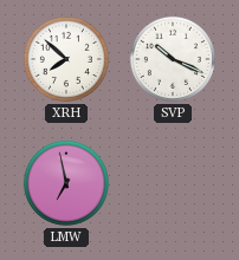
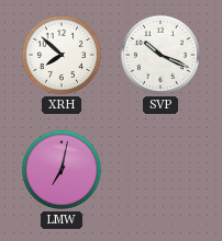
LMW: 6:58 -> 7:02 (62, 170)
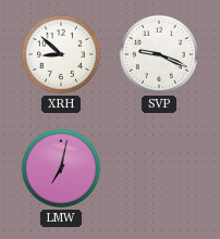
XRH: 7:52 -> 8:52 (61, 54)
SVP: 10:19 -> 9:19 (159, 54)
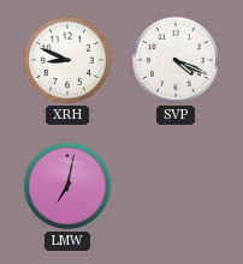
XRH: 8:52 -> 8:49 (67, 60)
SVP: 9:19 -> 4:19 (176, 60)
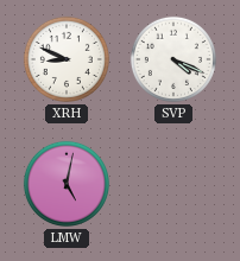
LMW: 7:02 -> 5:02 (67, 184)
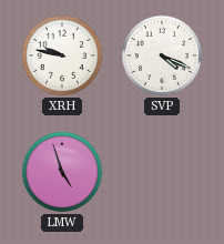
XRH: 8:49 -> 9:47 (62, 55)
LMW: 5:02 -> 4:57 (62, 172)
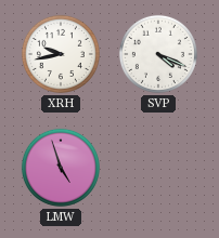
XRH: 9:47 -> 9:43 (61, 54)
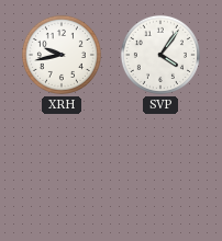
SVP: 4:19 -> 4:06 (160, 55)
LMW: 4:57 -> none (61, 168)
